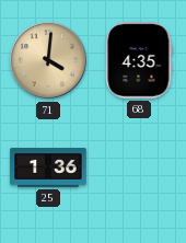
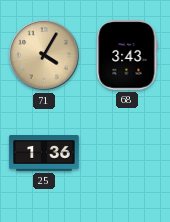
71: 4:01 -> 4:05 (44, 55)
68: 4:35 -> 3:43 (127, 55)
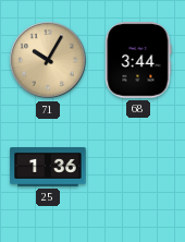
71: 4:05 -> 10:05 (48, 60)
68: 3:43 -> 3:44 (138, 60)
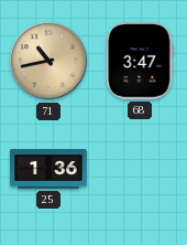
71: 10:05 -> 10:43 (48, 61)
68: 3:44 -> 3:47 (140, 61)
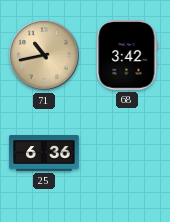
68: 3:47 -> 3:42 (127, 55)
25: 1:36 -> 6:36 (44, 153)
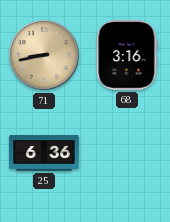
71: 10:43 -> 8:43 (44, 55)
68: 3:42 -> 3:16 (127, 55)
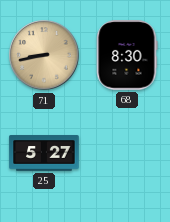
68: 3:16 -> 8:30 (127, 55)
25: 6:36 -> 5:27 (44, 153)
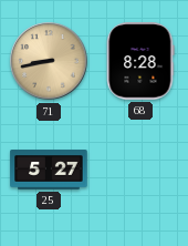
68: 8:30 -> 8:28 (140, 61)
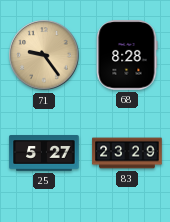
71: 8:43 -> 9:24 (44, 55)
83: none -> 23:29 (127, 153)
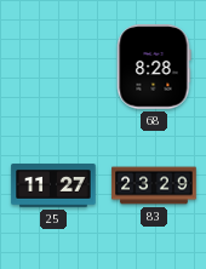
71: 9:24 -> none (44, 55)
25: 5:27 -> 11:27 (53, 185)
